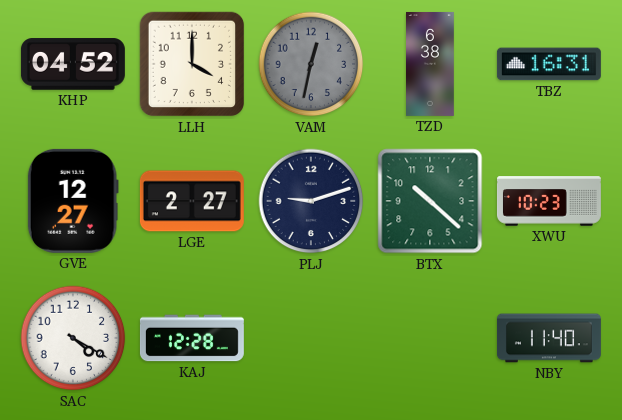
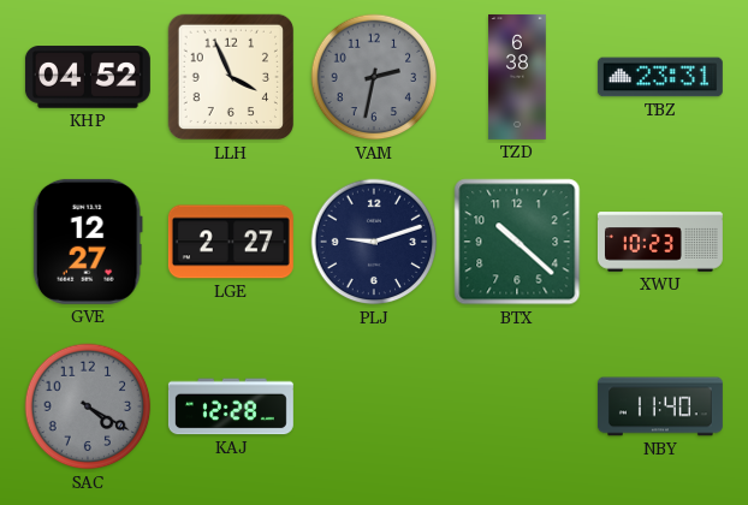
LLH: 4:00 -> 3:56 (231, 77)
VAM: 12:32 -> 2:32 (374, 77)
TBZ: 16:31 -> 23:31 (660, 77)
SAC dial: white -> grey (88, 406)
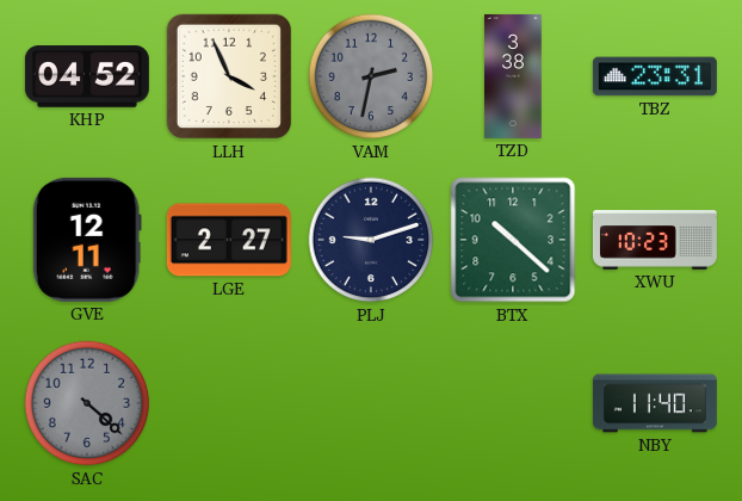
TZD: 6:38 -> 3:38 (513, 76)
GVE: 12:27 -> 12:11 (87, 240)
SAC: 4:20 -> 4:22 (87, 403)
KAJ: 12:28 -> none (231, 406)
